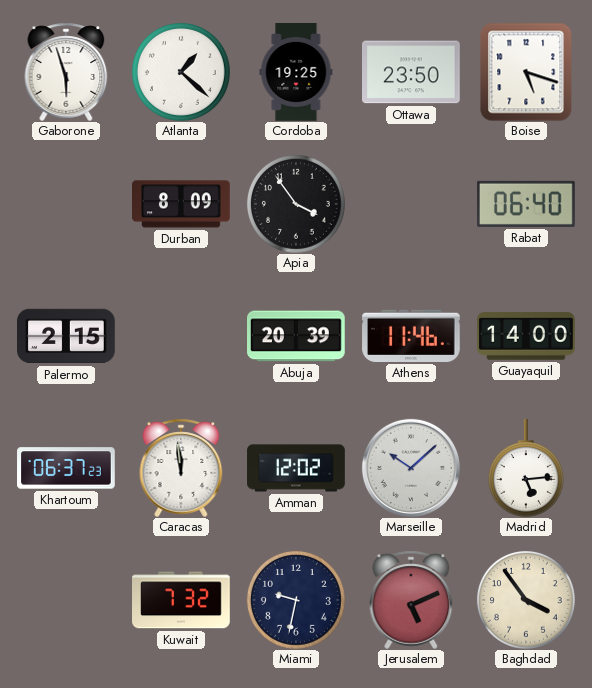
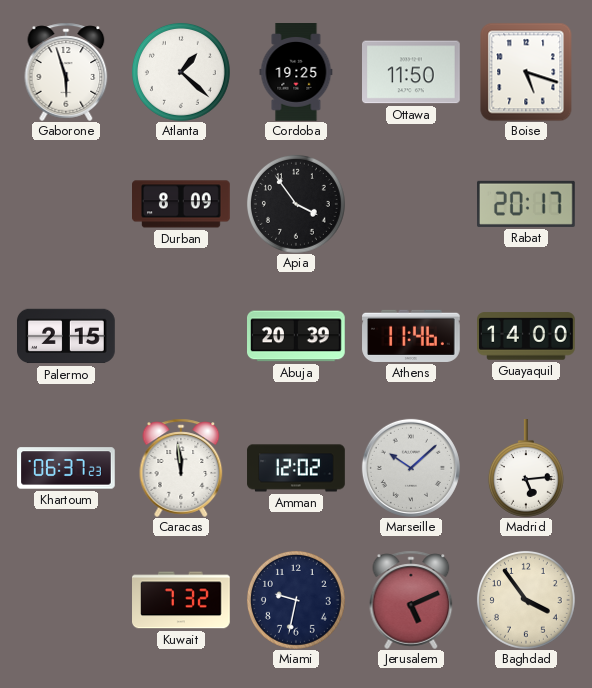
Ottawa: 23:50 -> 11:50 (412, 72)
Rabat: 06:40 -> 20:17 (527, 204)
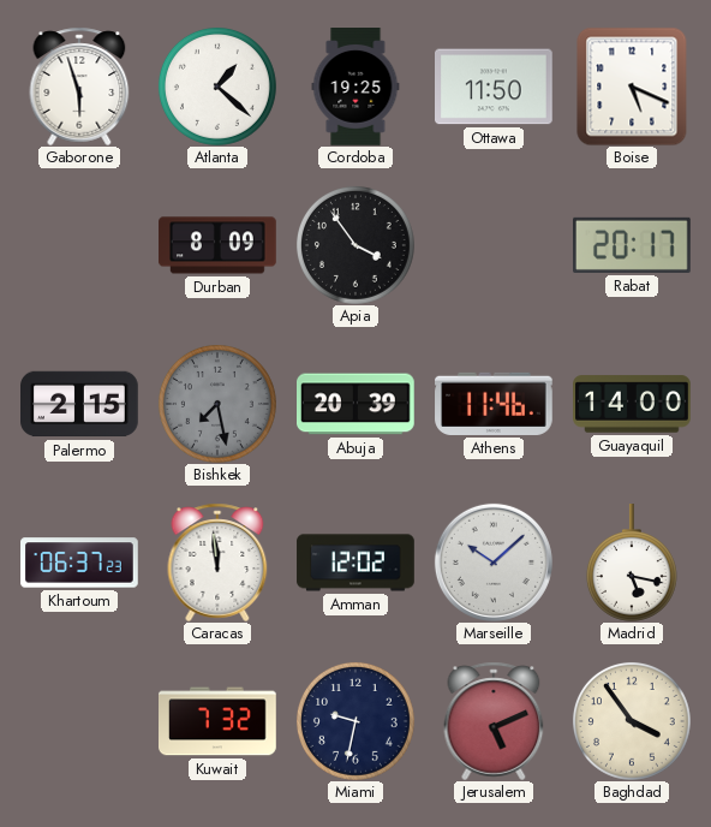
Boise: 5:18 -> 5:19 (632, 87)
Bishkek: none -> 7:28 (217, 404)
Madrid: 5:14 -> 5:17 (632, 564)
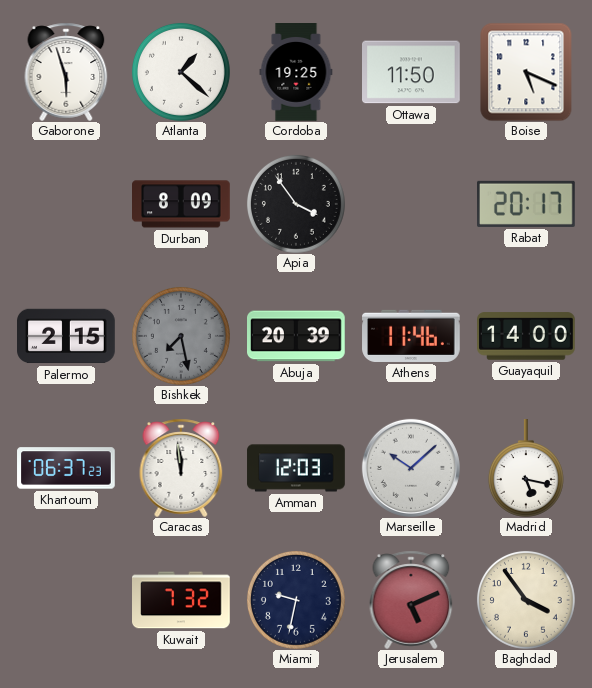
Amman: 12:02 -> 12:03 (296, 468)
